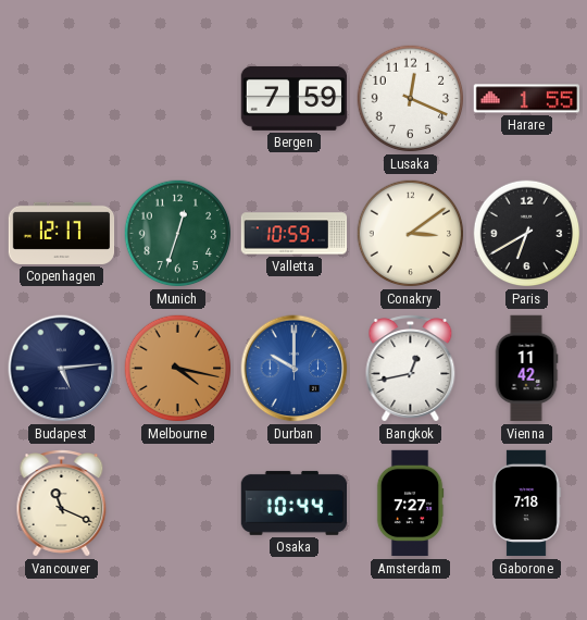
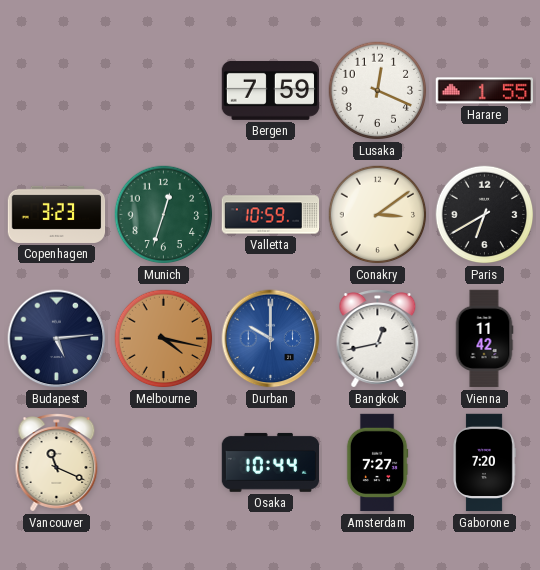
Copenhagen: 12:17 -> 3:23 (57, 214)
Gaborone: 7:18 -> 7:20 (484, 463)
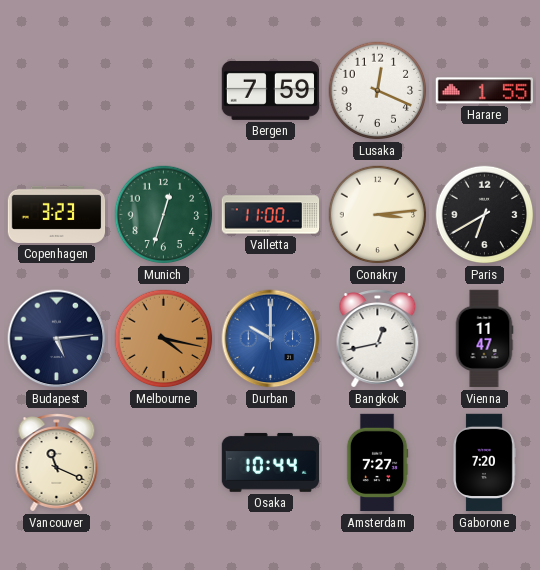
Valletta: 10:59 -> 11:00 (271, 215)
Conakry: 3:09 -> 3:14 (378, 215)
Vienna: 11:42 -> 11:47 (484, 339)
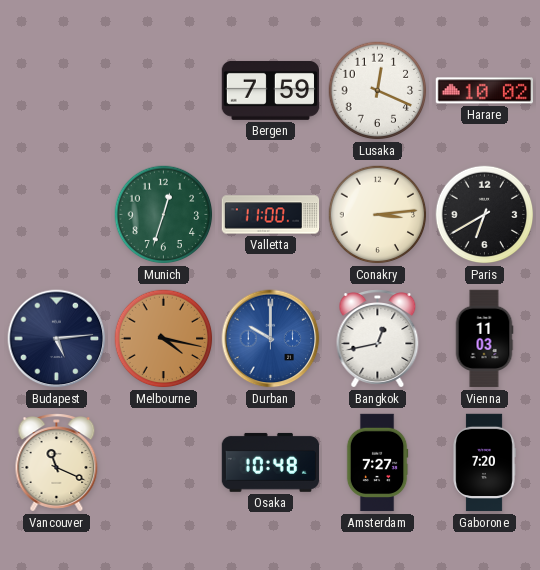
Harare: 1:55 -> 10:02 (484, 91)
Copenhagen: 3:23 -> none (57, 214)
Vienna: 11:47 -> 11:03 (484, 339)
Osaka: 10:44 -> 10:48 (270, 462)
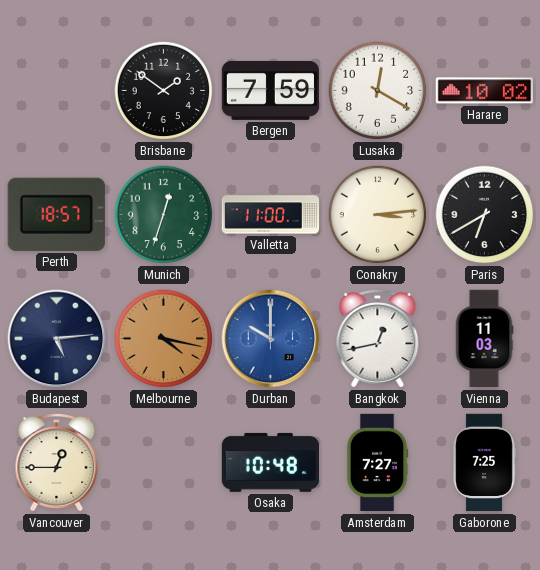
Brisbane: none -> 1:51 (164, 91)
Lusaka: 12:19 -> 12:20 (378, 91)
Perth: none -> 18:57 (56, 214)
Vancouver: 11:19 -> 12:45 (57, 463)
Gaborone: 7:20 -> 7:25 (484, 463)
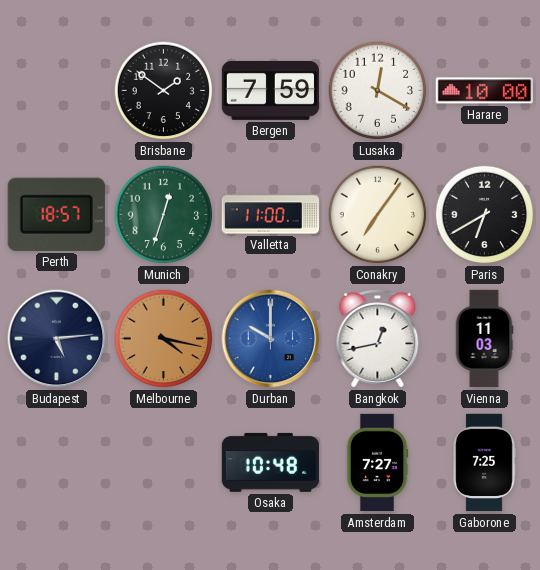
Harare: 10:02 -> 10:00 (484, 91)
Conakry: 3:14 -> 7:06 (378, 215)
Vancouver: 12:45 -> none (57, 463)
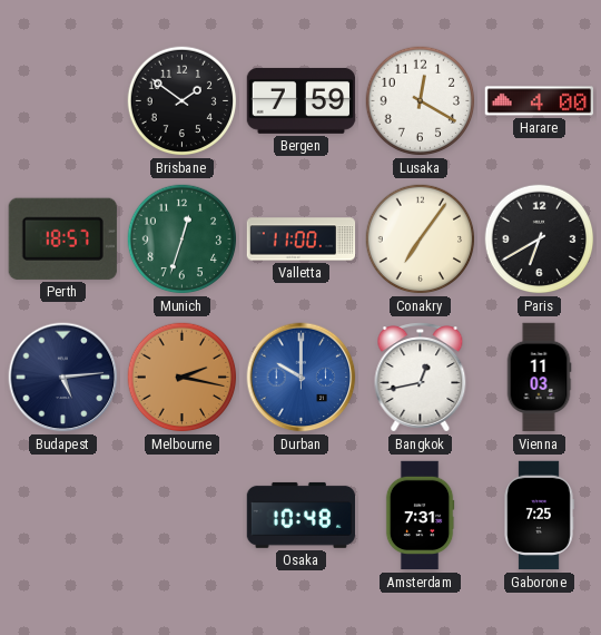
Harare: 10:00 -> 4:00 (539, 101)
Melbourne: 4:17 -> 2:17 (183, 378)
Amsterdam: 7:27 -> 7:31 (420, 516)
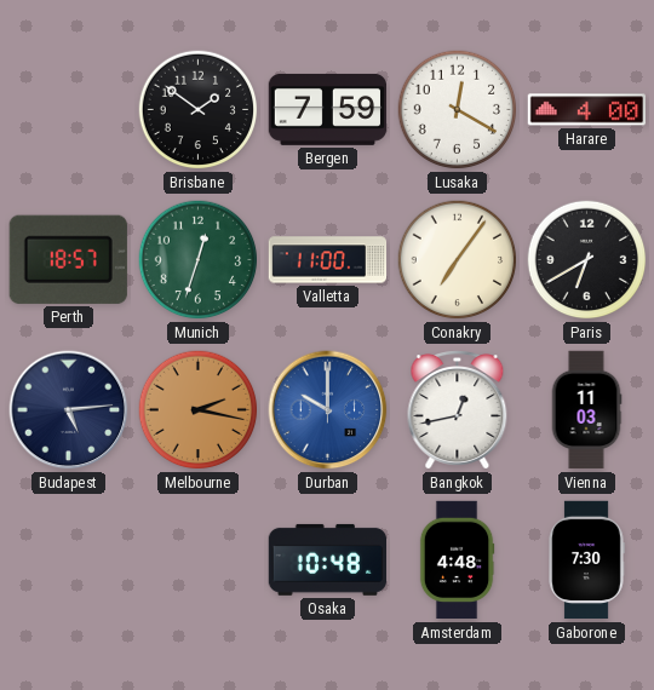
Amsterdam: 7:31 -> 4:48 (457, 560)
Gaborone: 7:25 -> 7:30 (586, 560)
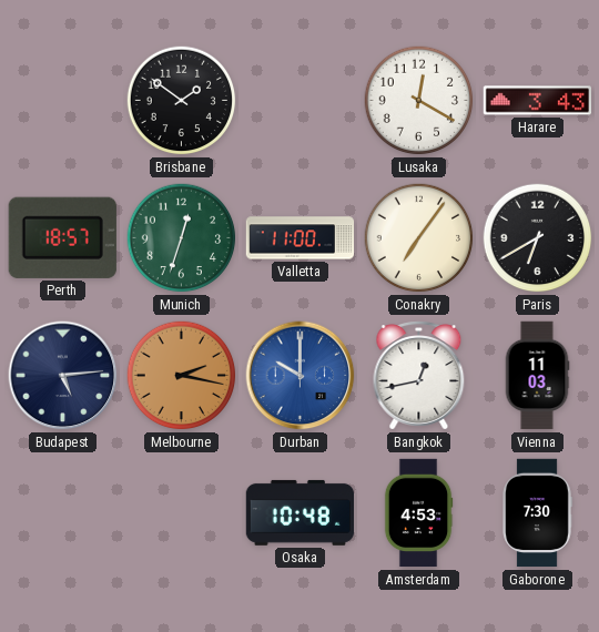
Bergen: 7:59 -> none (328, 109)
Harare: 4:00 -> 3:43 (537, 101)
Amsterdam: 4:48 -> 4:53 (418, 513)
